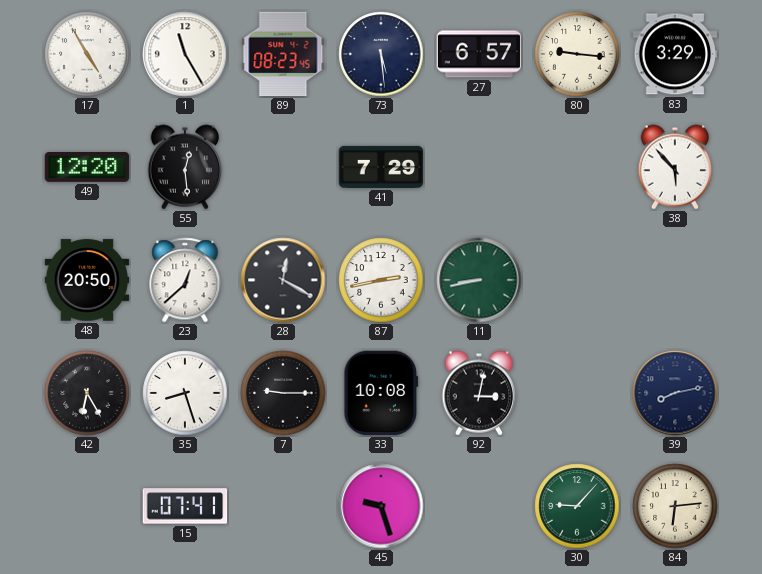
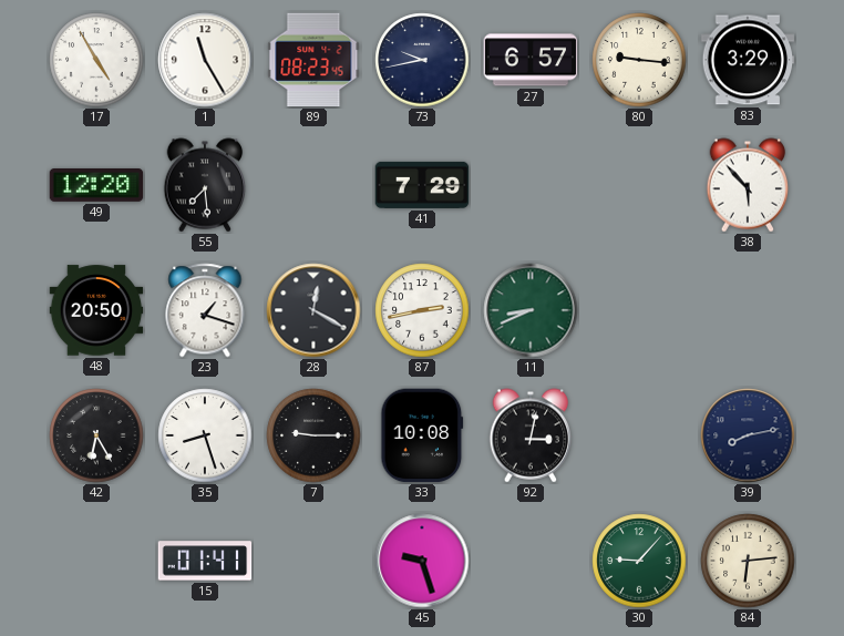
73: 5:29 -> 9:43 (422, 60)
55: 12:29 -> 7:29 (205, 185)
23: 12:38 -> 1:18 (205, 310)
11: 8:43 -> 8:41 (531, 310)
15: 07:41 -> 01:41 (205, 561)
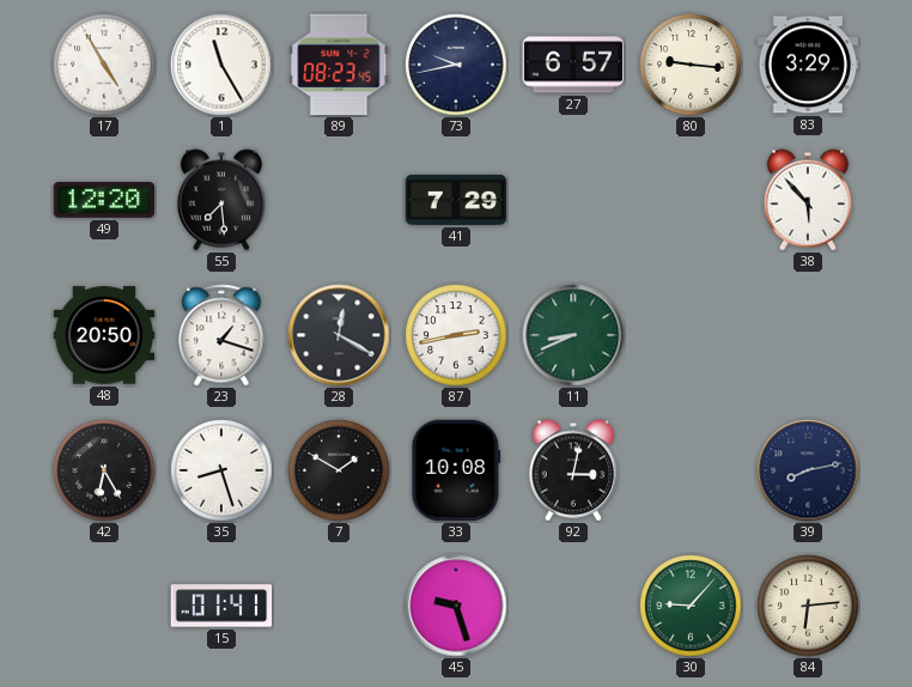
7: 9:15 -> 1:50 (339, 470)
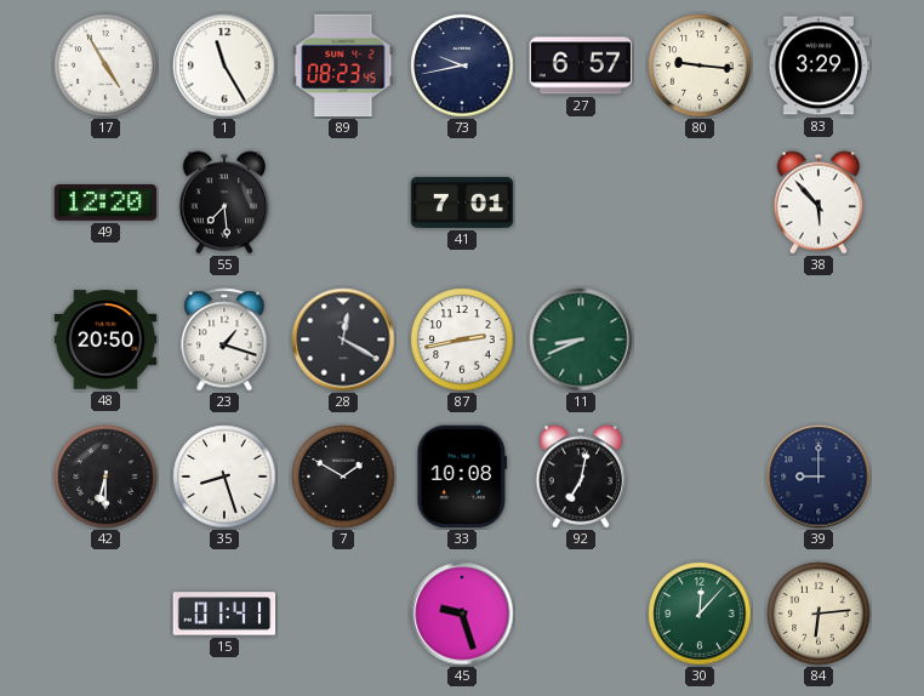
41: 7:29 -> 7:01 (462, 202)
42: 6:25 -> 6:30 (105, 477)
92: 3:02 -> 7:02 (581, 477)
39: 8:13 -> 9:00 (819, 477)
30: 9:07 -> 12:07 (700, 614)
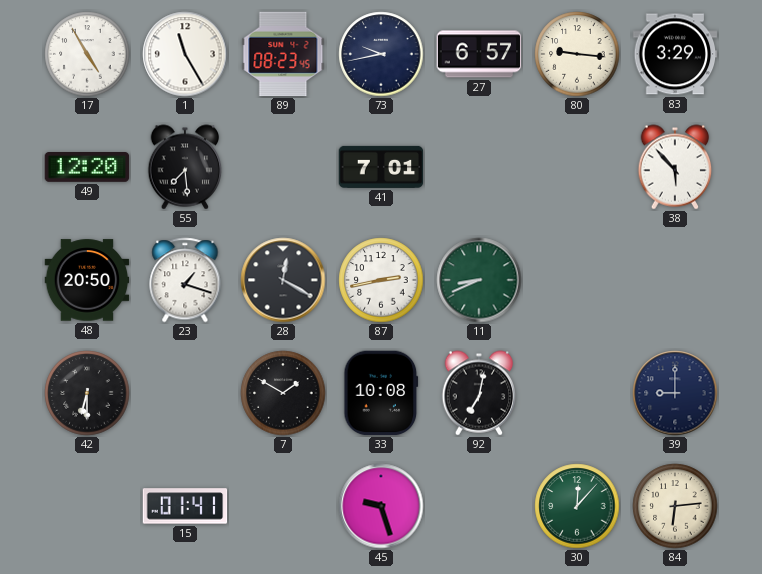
35: 8:27 -> none (224, 477)
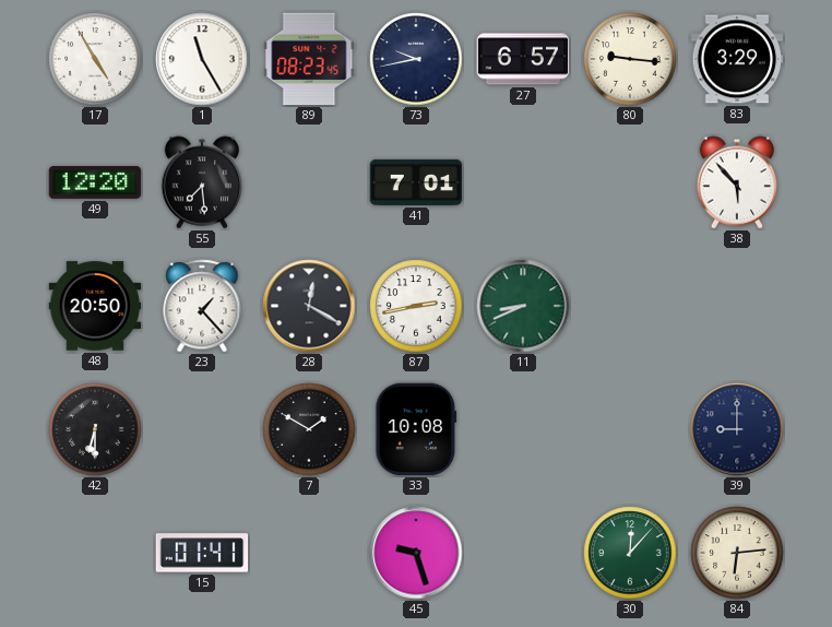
23: 1:18 -> 1:23 (202, 306)
92: 7:02 -> none (479, 393)
